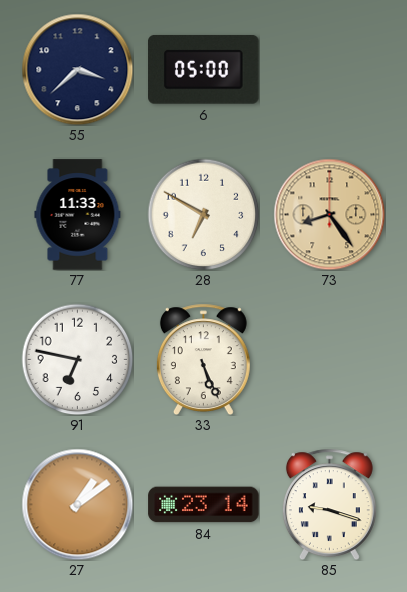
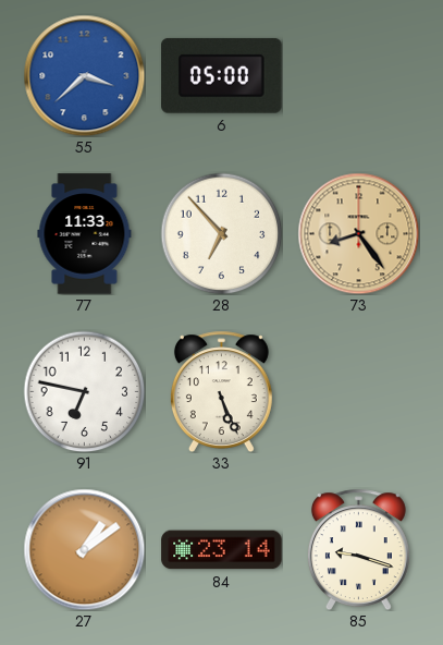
55 dial: navy -> blue (84, 75)
28: 6:50 -> 6:53 (221, 233)
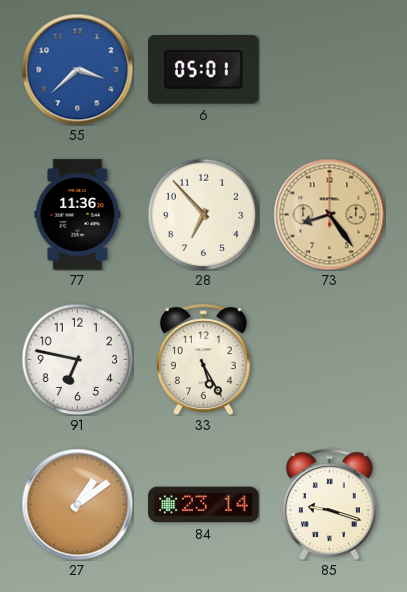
6: 05:00 -> 05:01 (204, 69)
77: 11:33 -> 11:36 (78, 215)
33: 5:26 -> 5:25 (203, 359)
